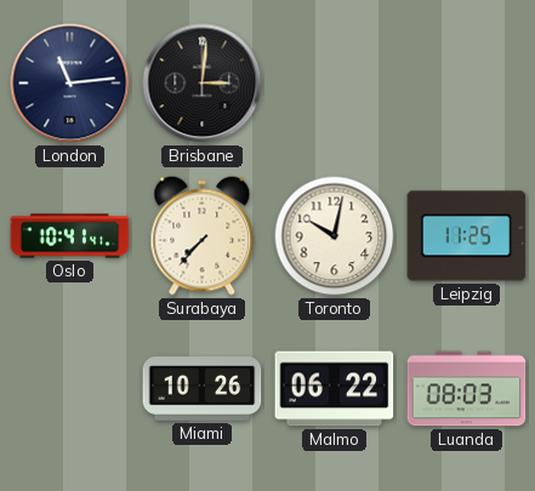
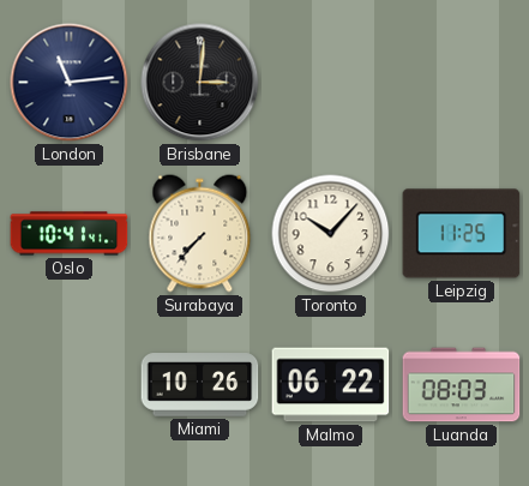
Toronto: 10:02 -> 10:07 (331, 234)
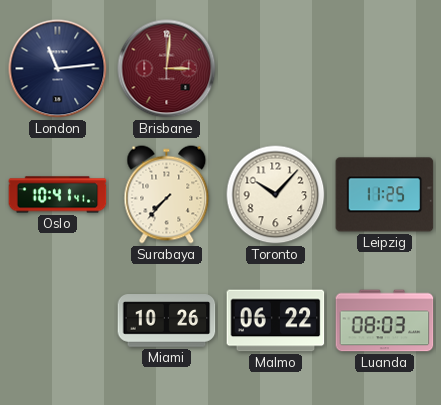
Brisbane dial: black -> burgundy (167, 69)
